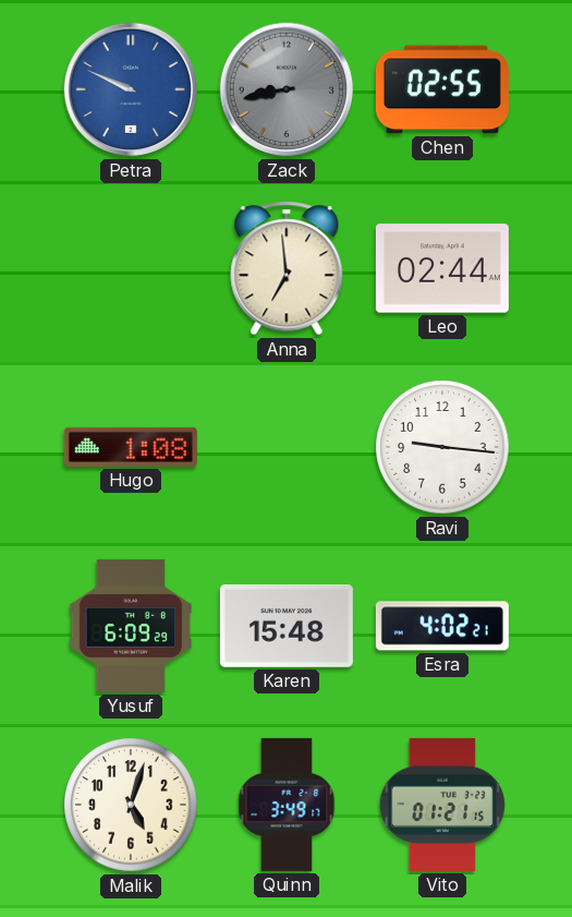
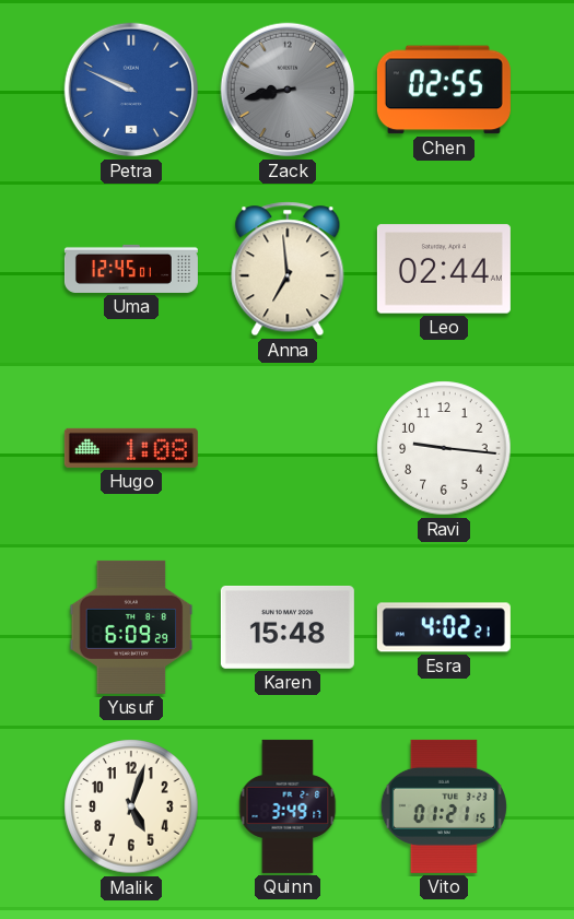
Uma: none -> 12:45 (131, 269)
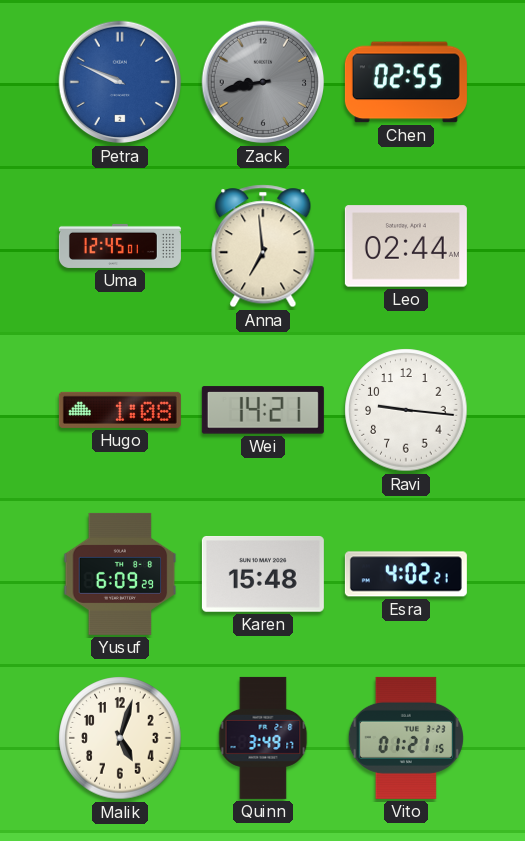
Wei: none -> 14:21 (263, 410)
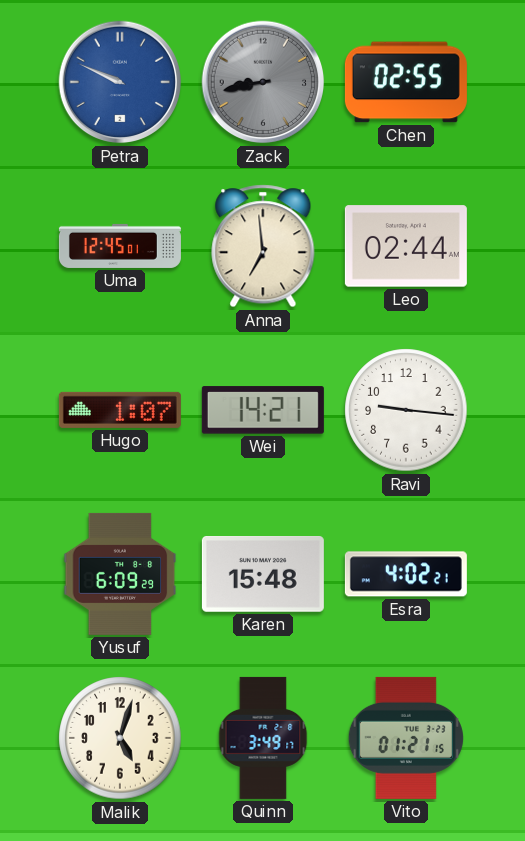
Hugo: 1:08 -> 1:07 (120, 410)
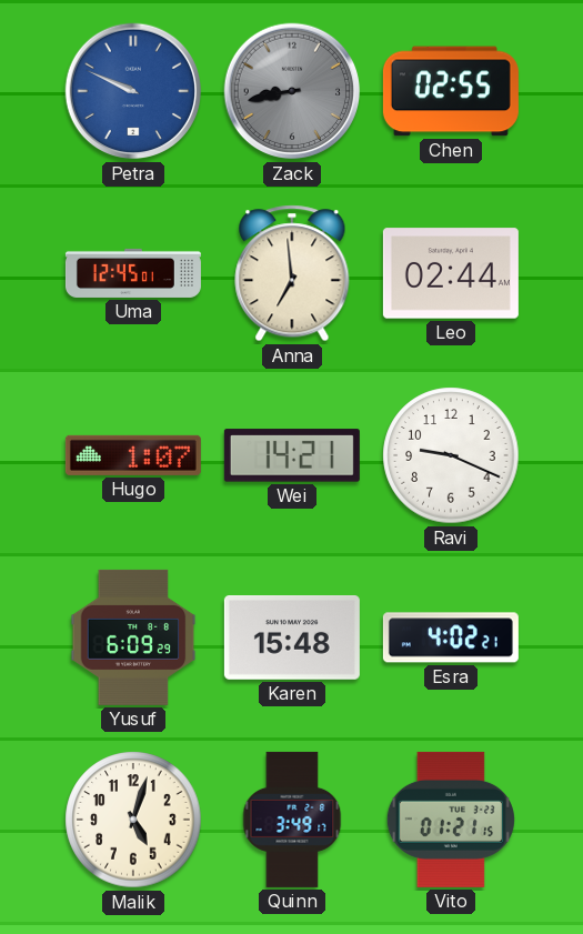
Ravi: 9:16 -> 9:19 (451, 455)
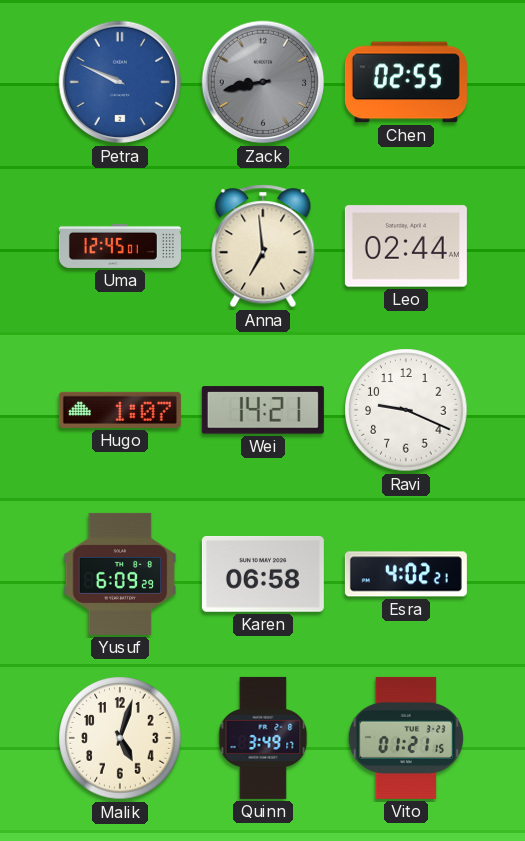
Karen: 15:48 -> 06:58 (263, 575)
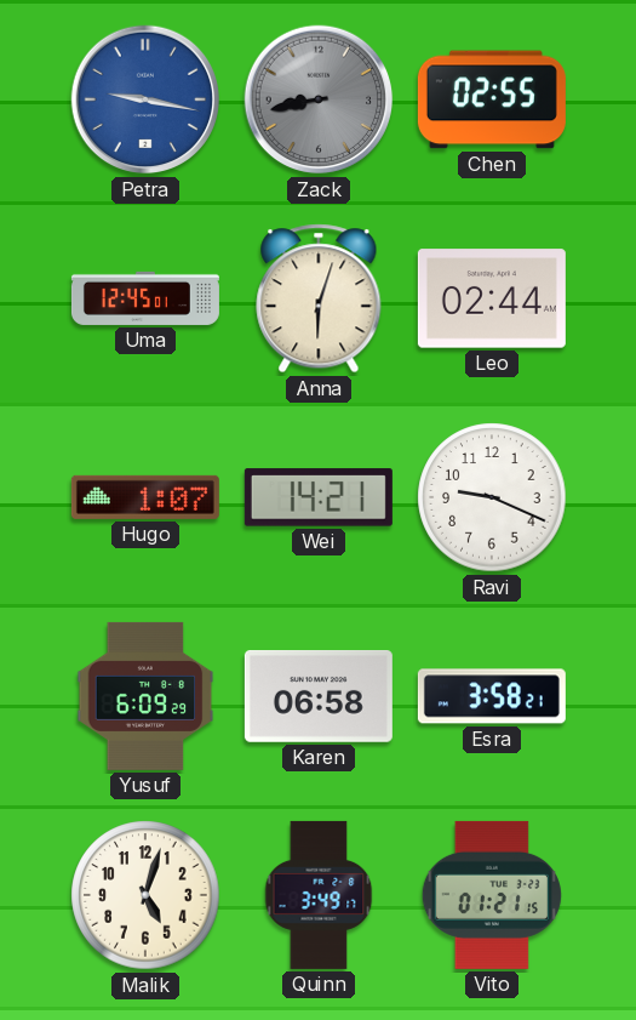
Petra: 9:49 -> 9:17 (145, 99)
Anna: 6:59 -> 6:03 (319, 298)
Esra: 4:02 -> 3:58 (492, 696)
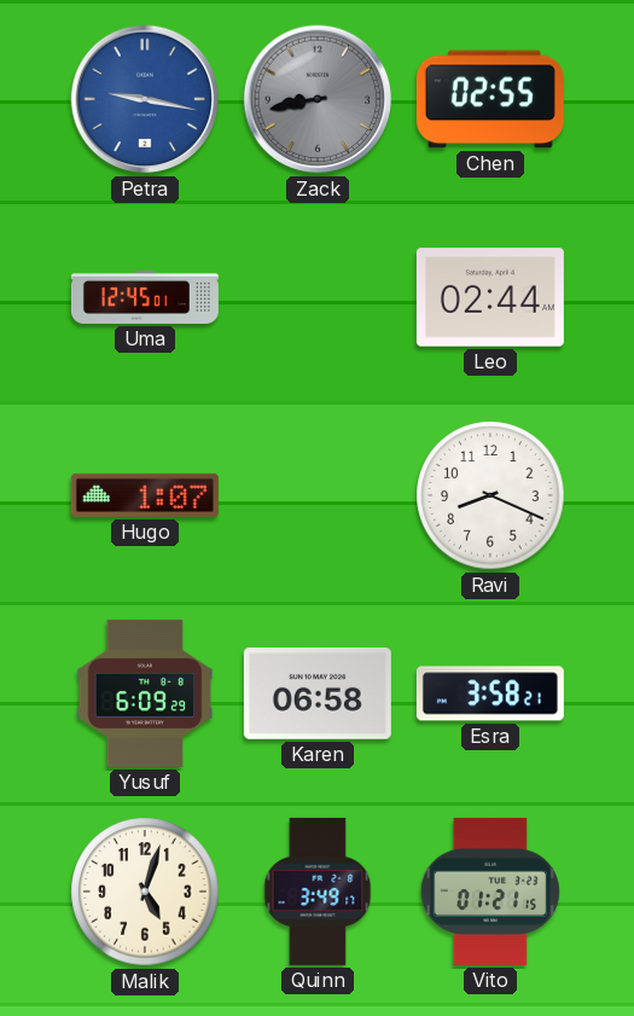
Anna: 6:03 -> none (319, 298)
Wei: 14:21 -> none (319, 497)
Ravi: 9:19 -> 8:19 (490, 495)
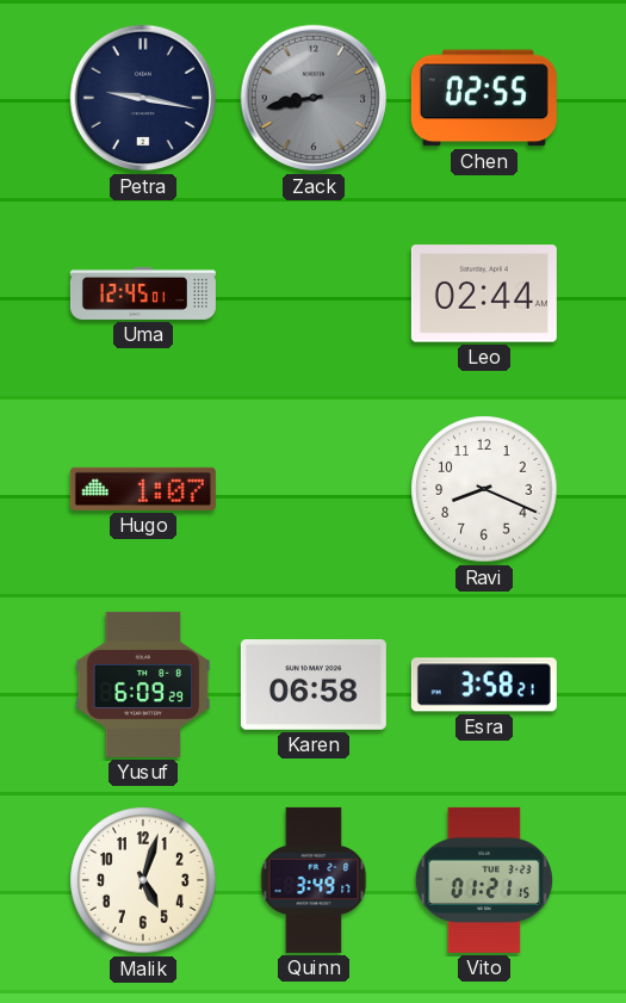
Petra dial: blue -> navy (143, 98)
